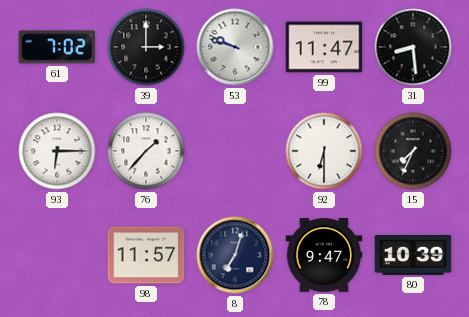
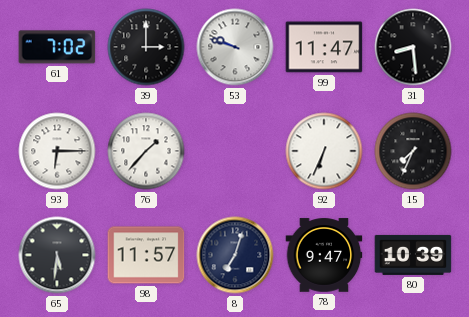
92: 6:30 -> 6:34 (324, 151)
65: none -> 5:31 (57, 255)
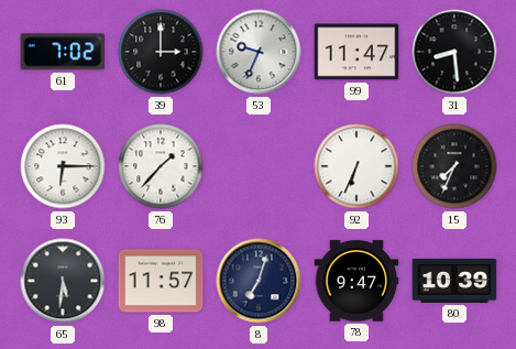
53: 9:48 -> 9:34 (259, 52)
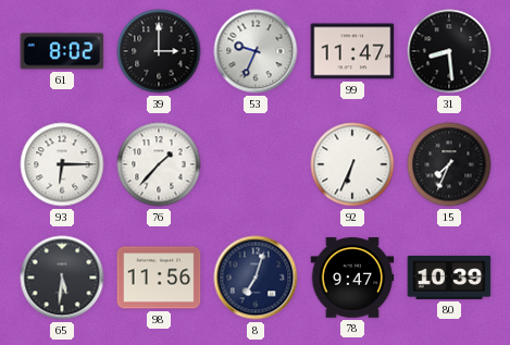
61: 7:02 -> 8:02 (62, 51)
98: 11:57 -> 11:56 (159, 278)
